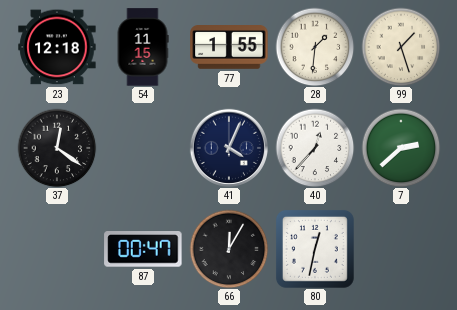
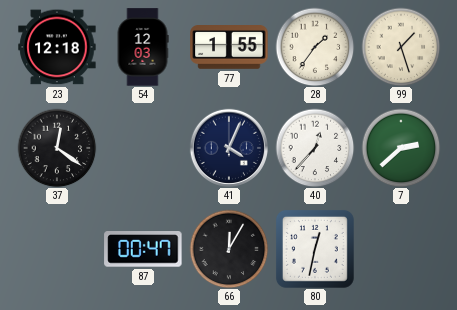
54: 11:15 -> 12:03 (143, 47)
28: 1:31 -> 1:36 (315, 47)
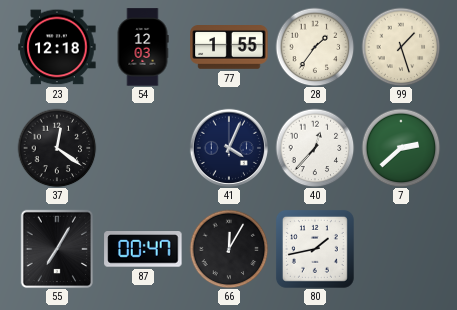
55: none -> 7:05 (57, 249)
80: 12:32 -> 1:43 (315, 249)
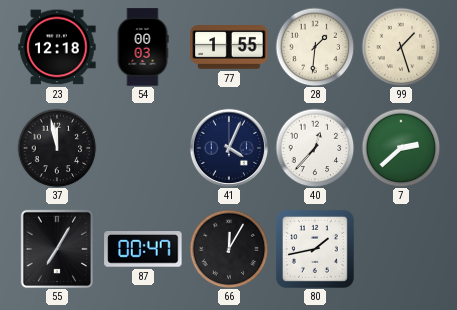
54: 12:03 -> 00:03 (143, 47)
28: 1:36 -> 1:31 (315, 47)
37: 12:21 -> 11:58 (57, 148)
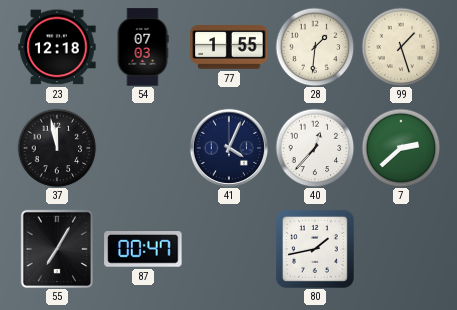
54: 00:03 -> 07:03 (143, 47)
66: 12:05 -> none (229, 249)
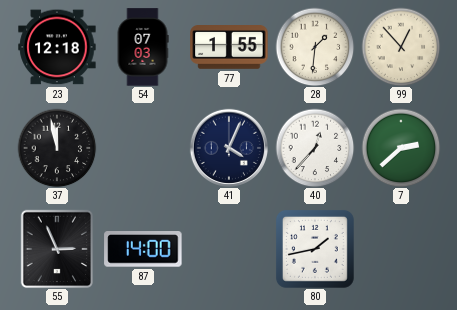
99: 1:27 -> 12:53 (401, 47)
55: 7:05 -> 2:56 (57, 249)
87: 00:47 -> 14:00 (143, 250)
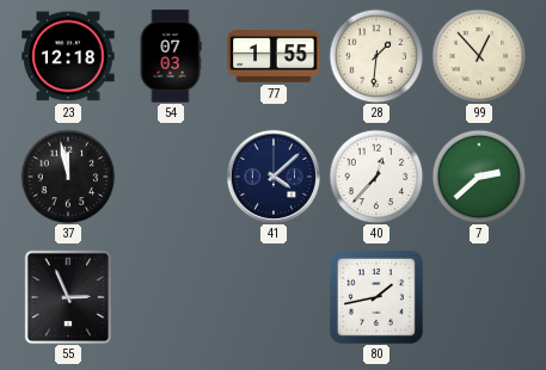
41: 4:04 -> 4:08 (272, 175)
87: 14:00 -> none (143, 250)
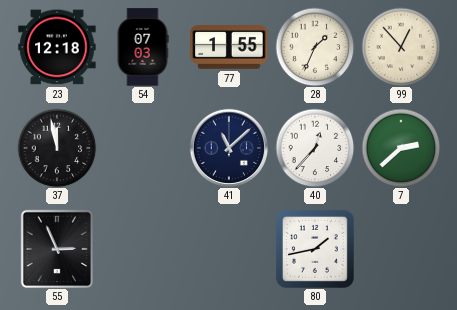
28: 1:31 -> 1:34 (315, 47)
41: 4:08 -> 11:08 (228, 147)
